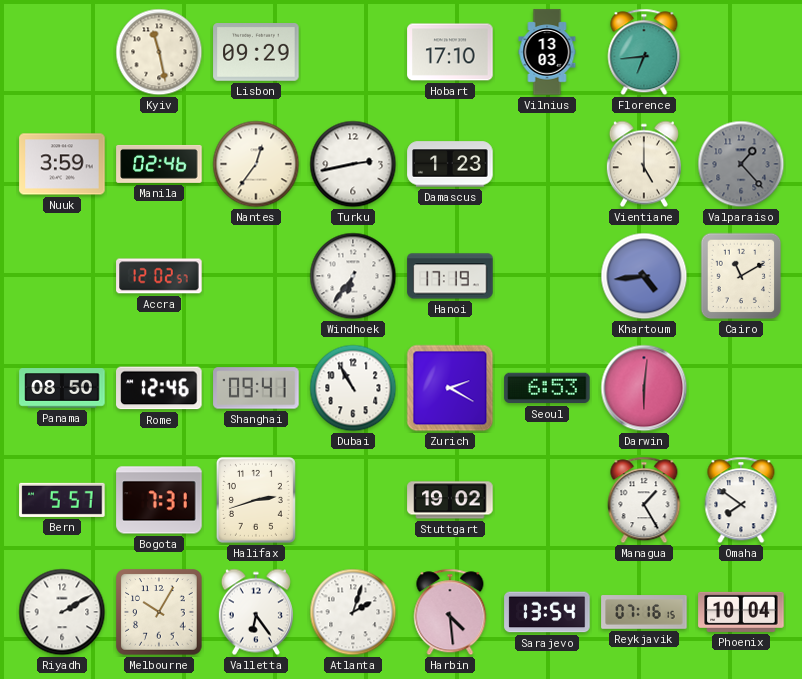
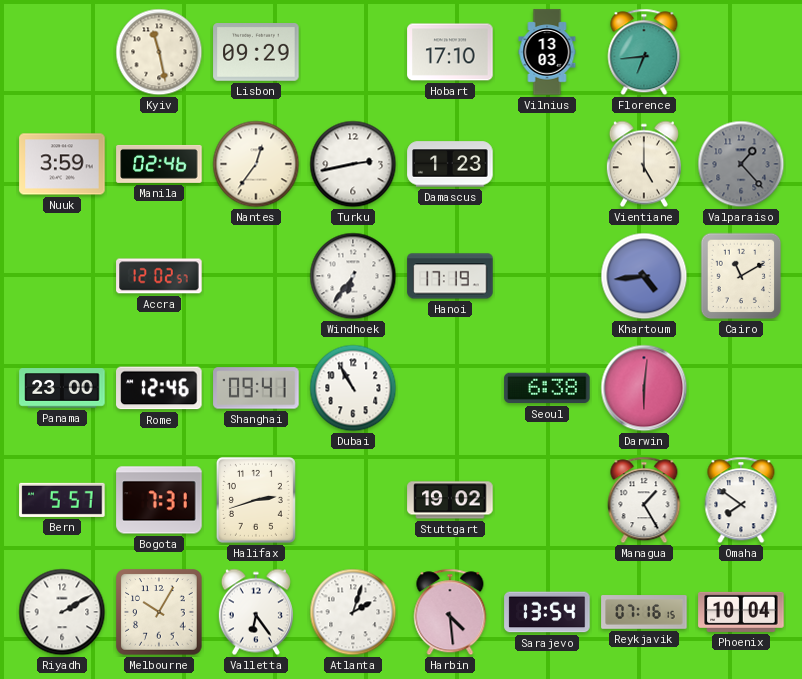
Panama: 08:50 -> 23:00 (62, 388)
Zurich: 2:20 -> none (450, 388)
Seoul: 6:53 -> 6:38 (547, 388)
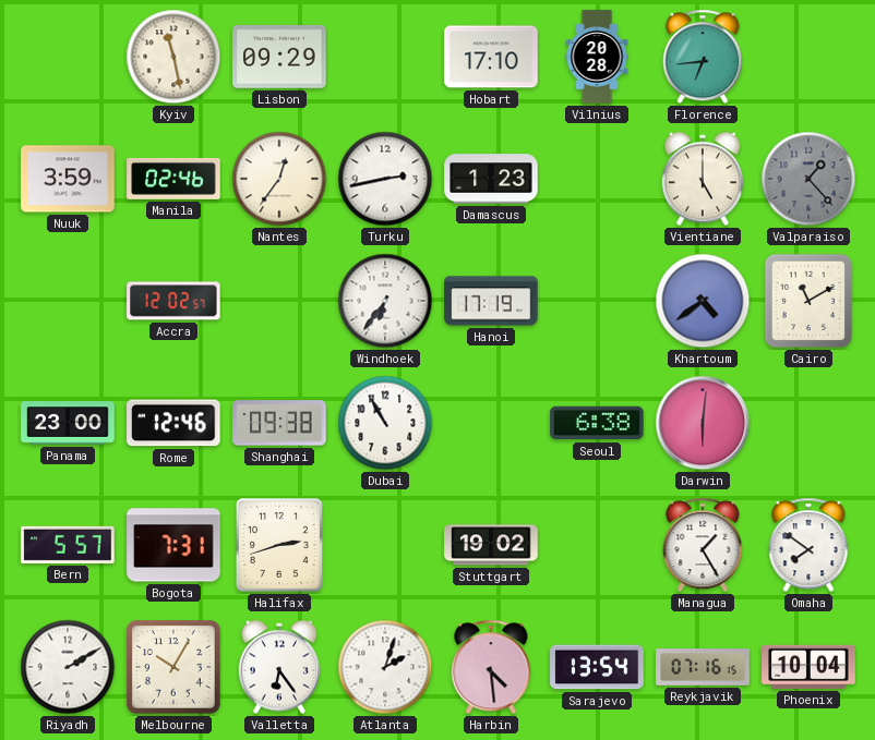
Vilnius: 13:03 -> 20:28 (597, 57)
Khartoum: 4:44 -> 4:39 (703, 301)
Shanghai: 09:41 -> 09:38 (279, 423)
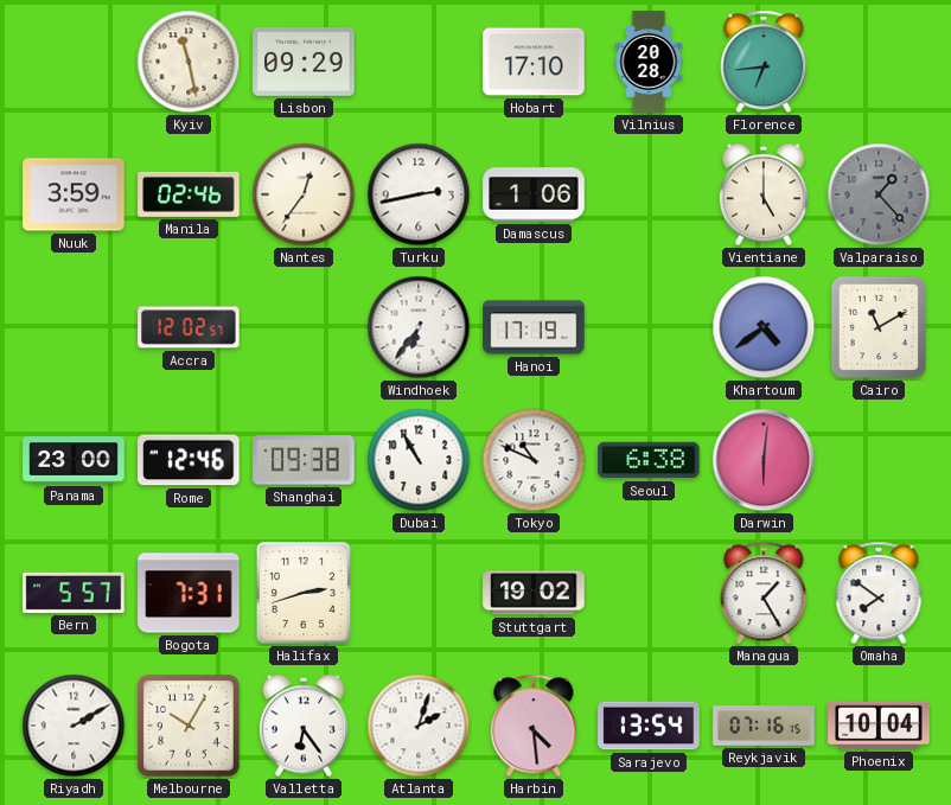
Damascus: 1:23 -> 1:06 (534, 194)
Tokyo: none -> 10:49 (534, 460)
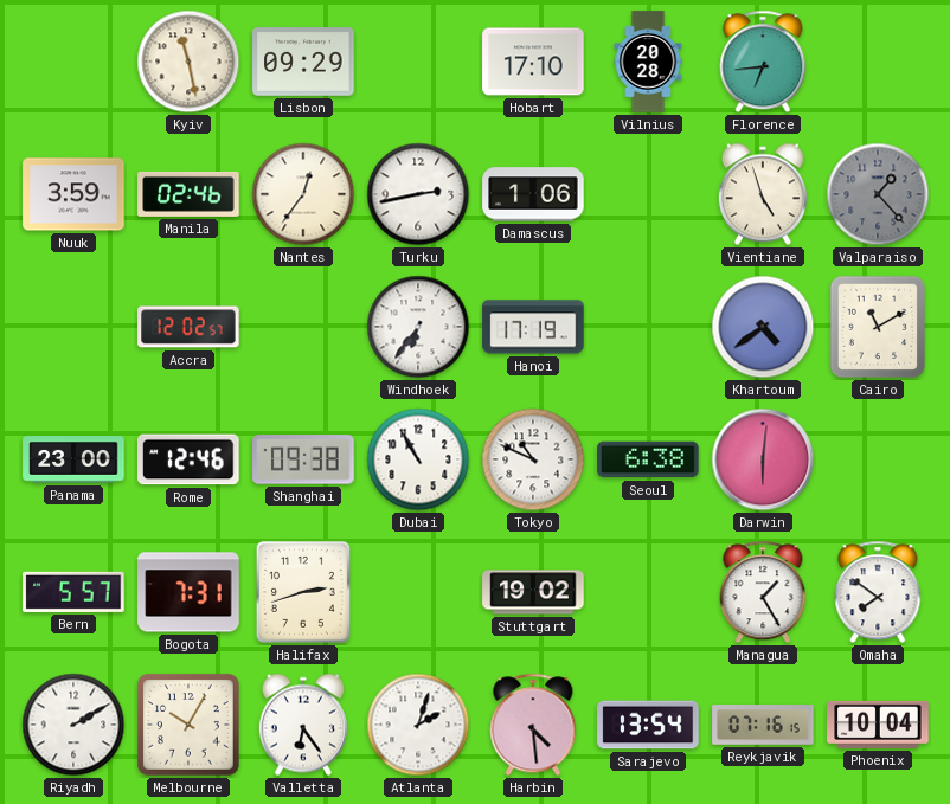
Vientiane: 5:00 -> 4:57 (763, 194)
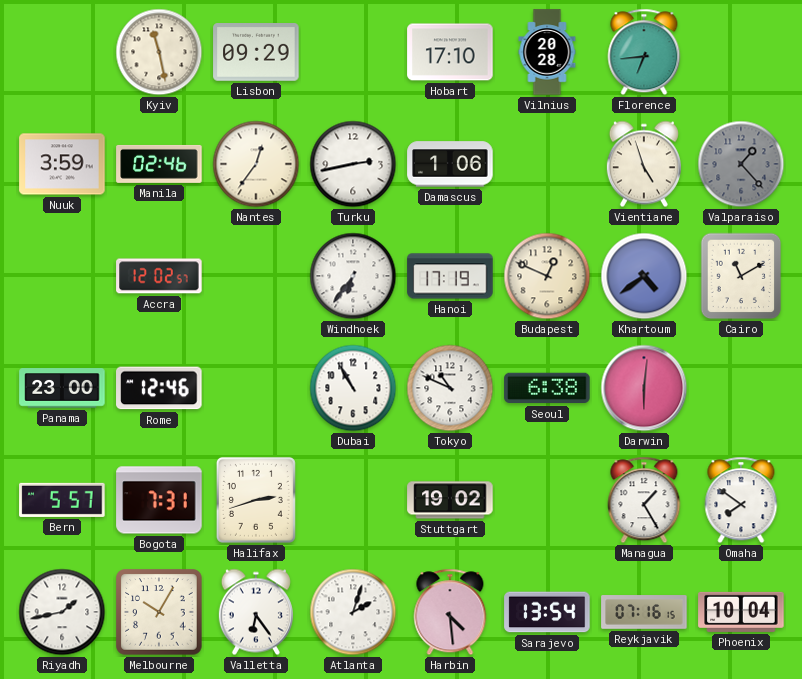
Budapest: none -> 12:49 (547, 276)
Shanghai: 09:38 -> none (303, 459)
Riyadh: 2:10 -> 1:43 (62, 612)
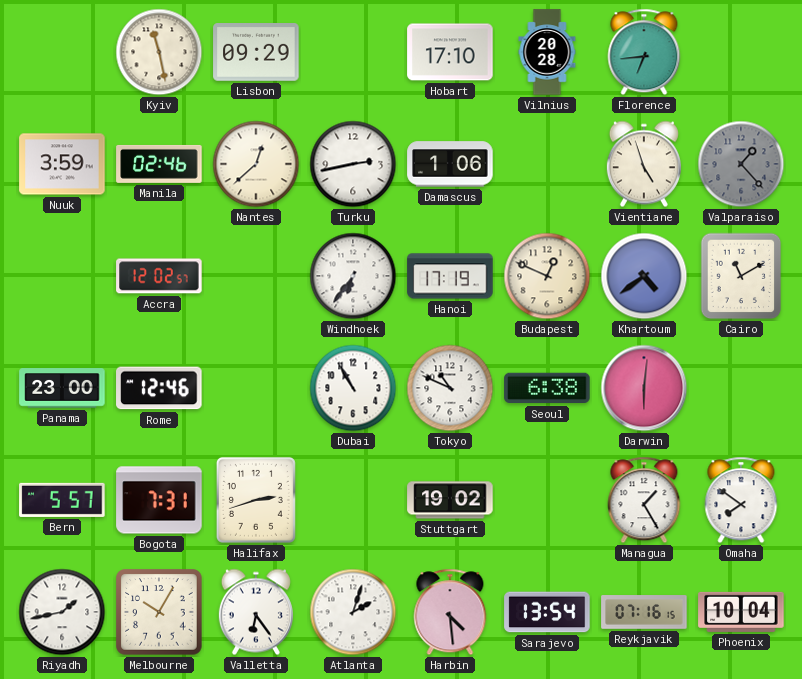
Nantes: 12:36 -> 12:38 (256, 164)
